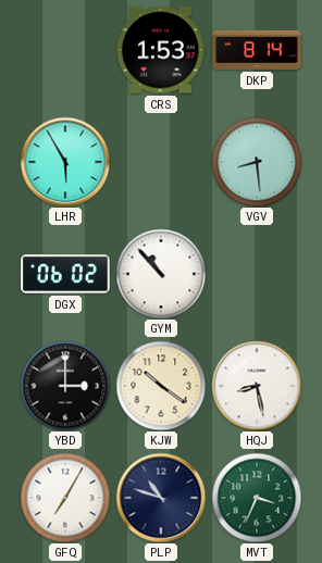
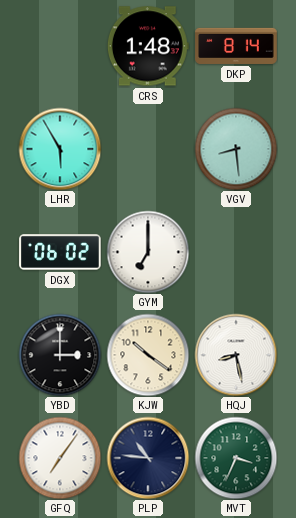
CRS: 1:53 -> 1:48 (148, 46)
GYM: 10:53 -> 7:00 (148, 252)
GFQ: 7:05 -> 7:06 (60, 458)
PLP: 10:48 -> 10:46 (148, 458)
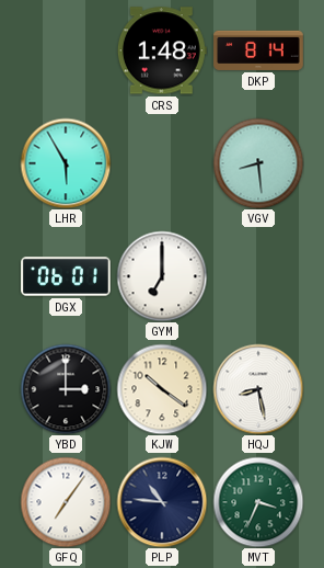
DGX: 06:02 -> 06:01 (66, 276)
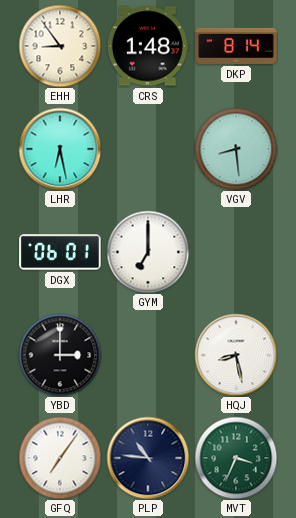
EHH: none -> 8:54 (60, 46)
LHR: 5:55 -> 6:28 (60, 149)
KJW: 10:21 -> none (162, 389)
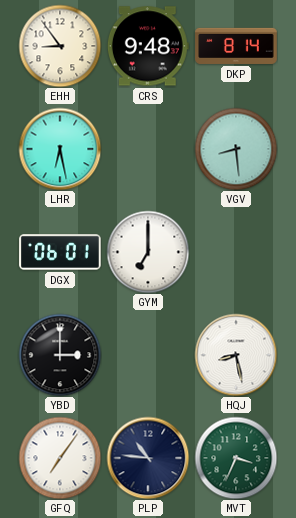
CRS: 1:48 -> 9:48 (148, 46)
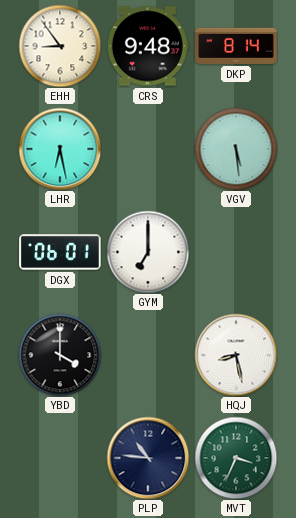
VGV: 8:29 -> 5:29 (236, 149)
YBD: 3:00 -> 4:00 (60, 355)
GFQ: 7:06 -> none (60, 458)
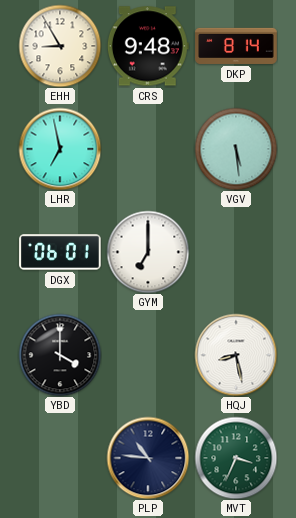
EHH: 8:54 -> 8:55 (60, 46)
LHR: 6:28 -> 6:58 (60, 149)
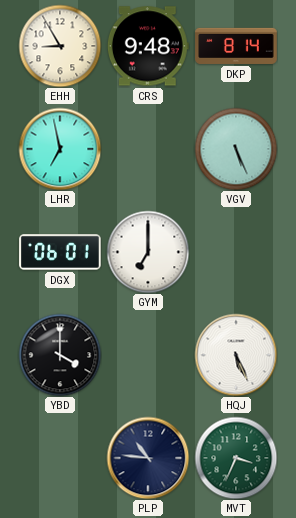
VGV: 5:29 -> 5:26 (236, 149)
HQJ: 8:28 -> 5:26 (236, 355)
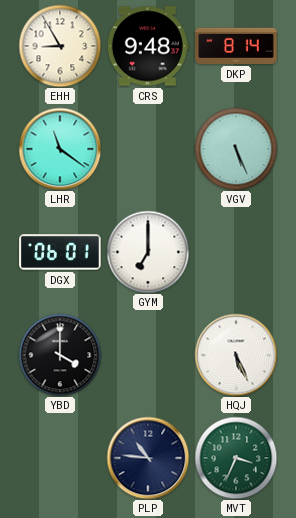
LHR: 6:58 -> 11:21 (60, 149)
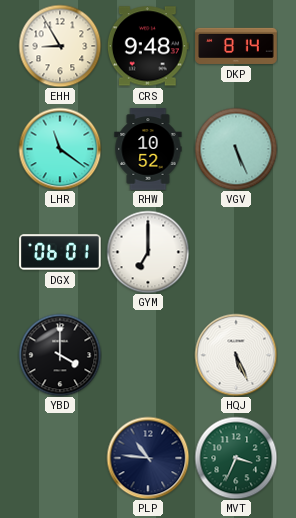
RHW: none -> 10:52 (148, 149)
